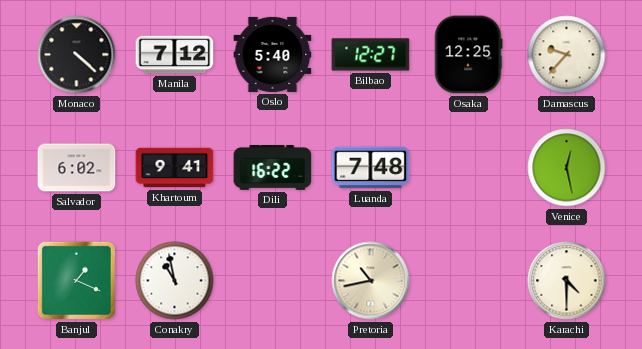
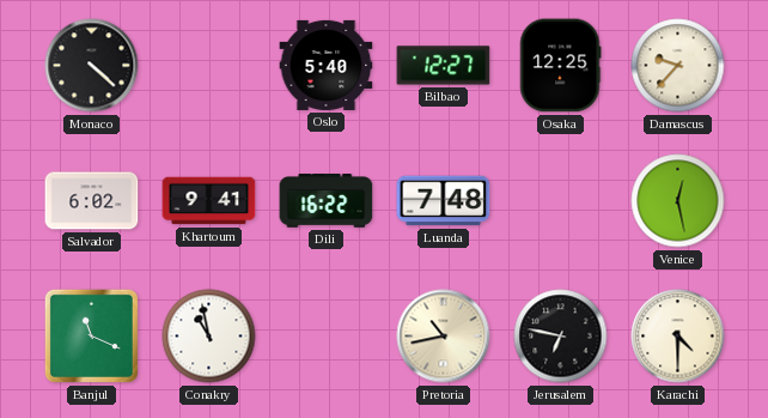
Manila: 7:12 -> none (175, 55)
Banjul: 1:19 -> 11:19 (91, 335)
Jerusalem: none -> 6:47 (561, 337)
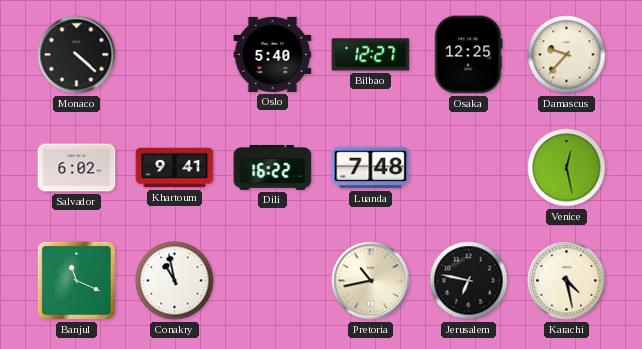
Karachi: 4:30 -> 4:28 (567, 281)
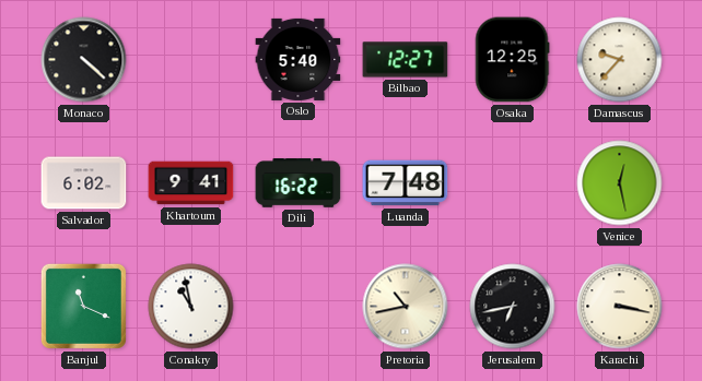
Jerusalem: 6:47 -> 6:43 (513, 307)
Karachi: 4:28 -> 3:17 (620, 307)
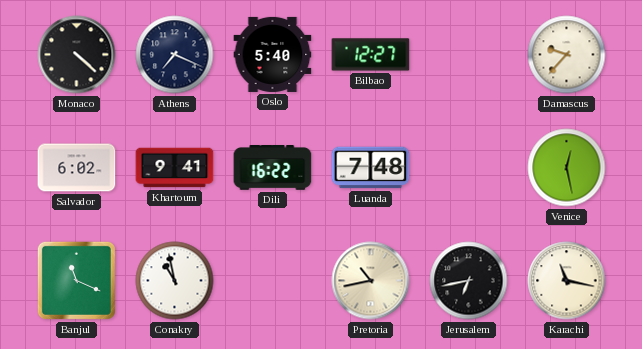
Athens: none -> 7:19 (175, 55)
Osaka: 12:25 -> none (512, 60)
Karachi: 3:17 -> 11:17 (567, 281)
